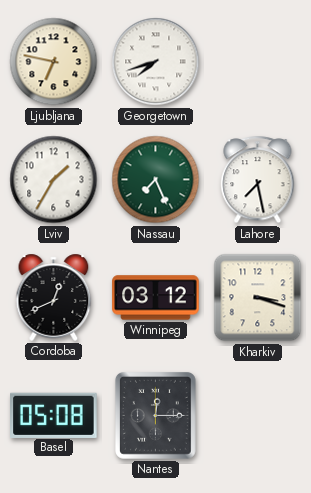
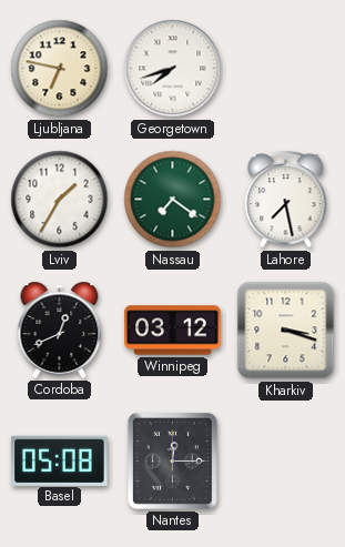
Nassau: 7:26 -> 7:21 (173, 200)
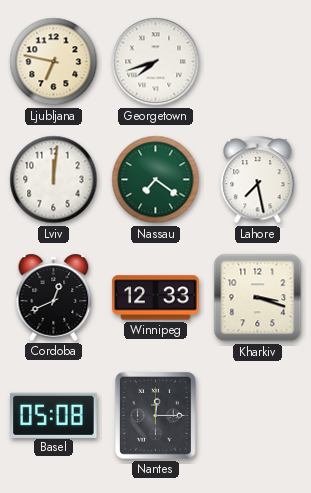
Lviv: 1:35 -> 12:01 (54, 180)
Winnipeg: 03:12 -> 12:33 (156, 298)
